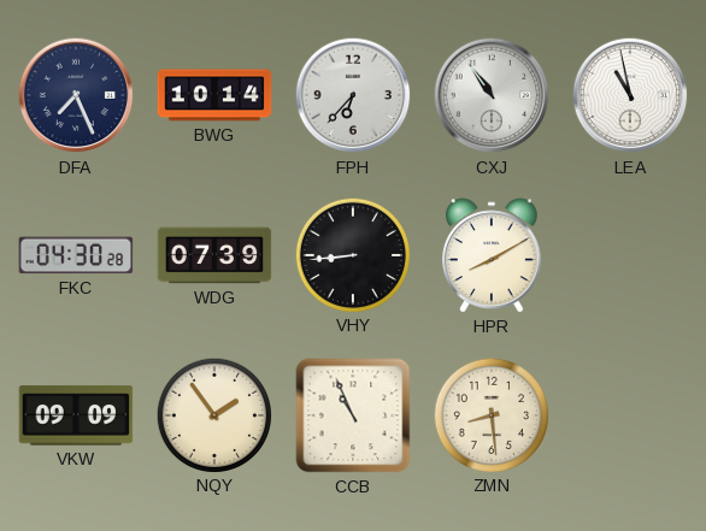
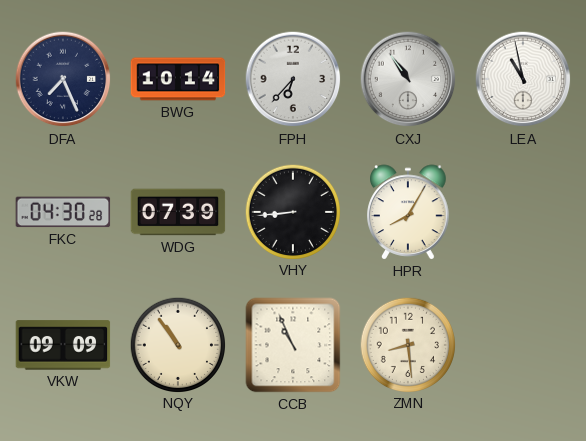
HPR: 8:10 -> 8:05 (408, 212)
NQY: 1:54 -> 10:54 (177, 344)
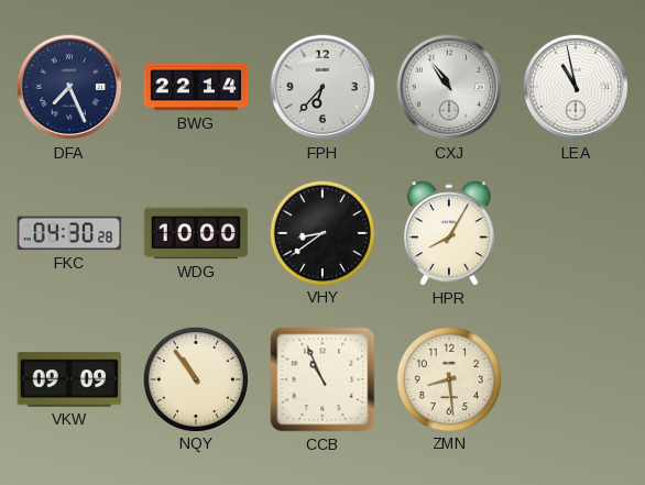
BWG: 10:14 -> 22:14 (196, 87)
WDG: 07:39 -> 10:00 (196, 233)
VHY: 8:44 -> 8:39 (321, 232)
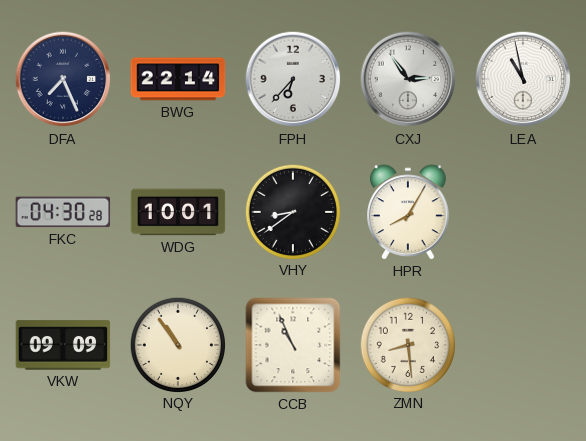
CXJ: 10:54 -> 2:54 (408, 79)
WDG: 10:00 -> 10:01 (178, 212)
